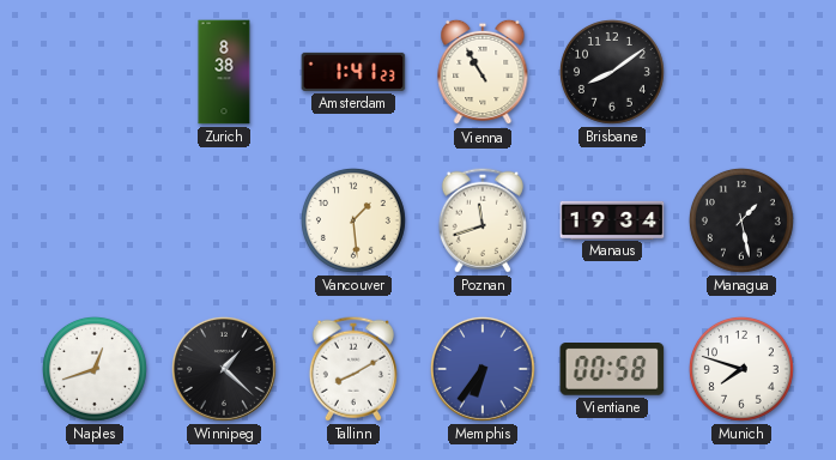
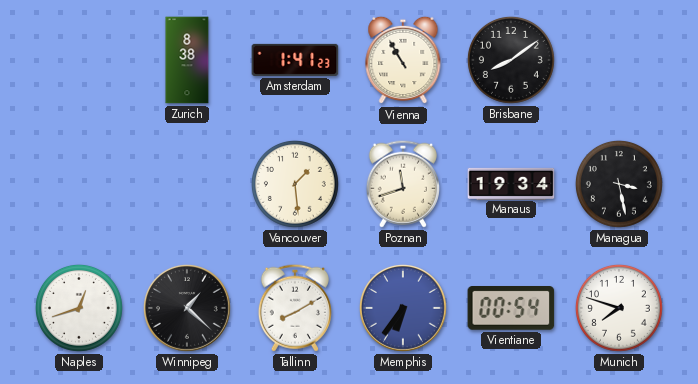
Managua: 1:28 -> 3:28 (619, 184)
Vientiane: 00:58 -> 00:54 (511, 309)
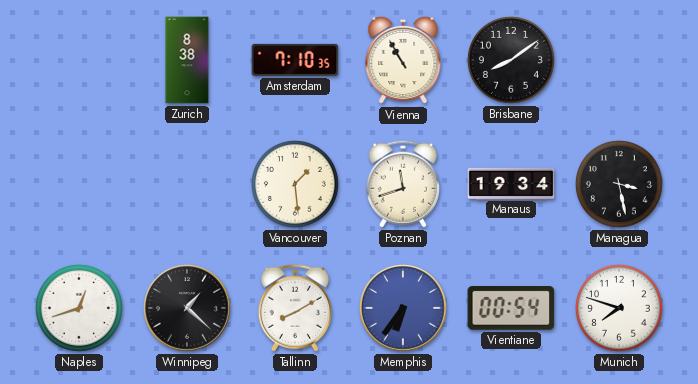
Amsterdam: 1:41 -> 7:10 (295, 60)
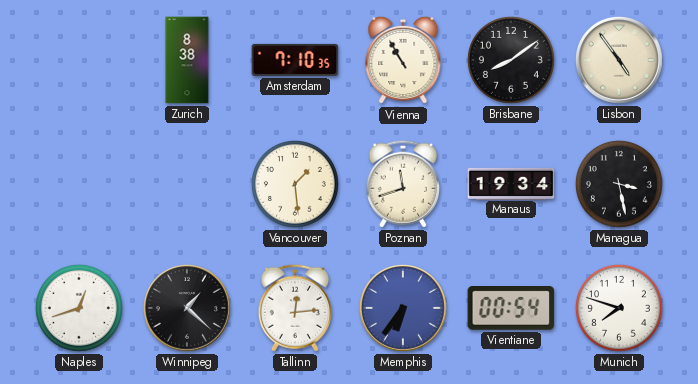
Lisbon: none -> 4:54 (619, 60)
Tallinn: 8:10 -> 12:14 (295, 308)
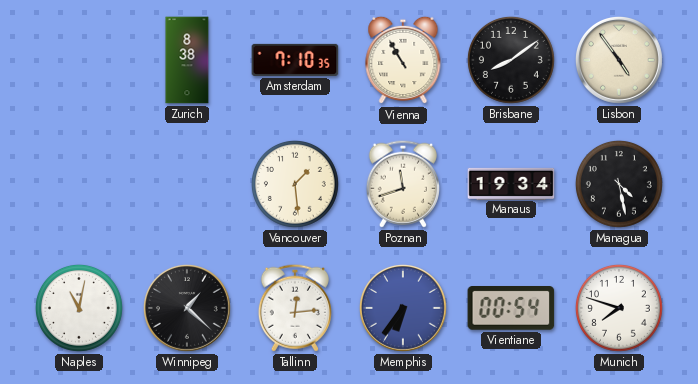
Managua: 3:28 -> 4:28 (619, 184)
Naples: 12:42 -> 11:02 (79, 308)
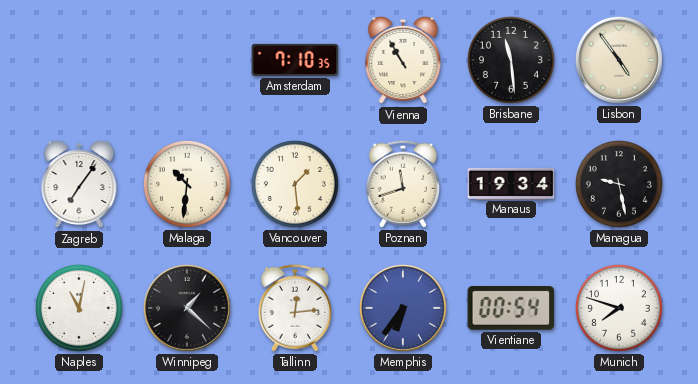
Zurich: 8:38 -> none (187, 60)
Brisbane: 8:09 -> 11:29 (511, 60)
Zagreb: none -> 7:06 (79, 184)
Malaga: none -> 10:31 (187, 184)
Managua: 4:28 -> 9:28 (619, 184)
